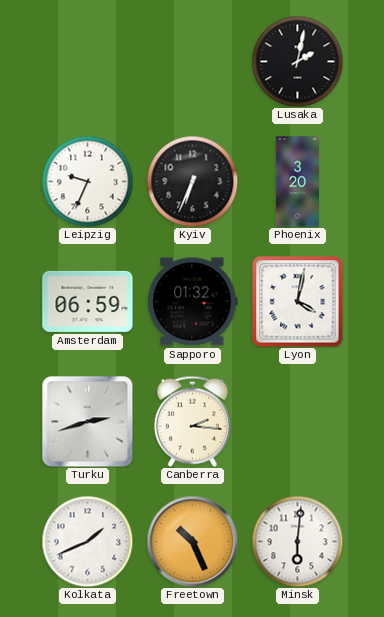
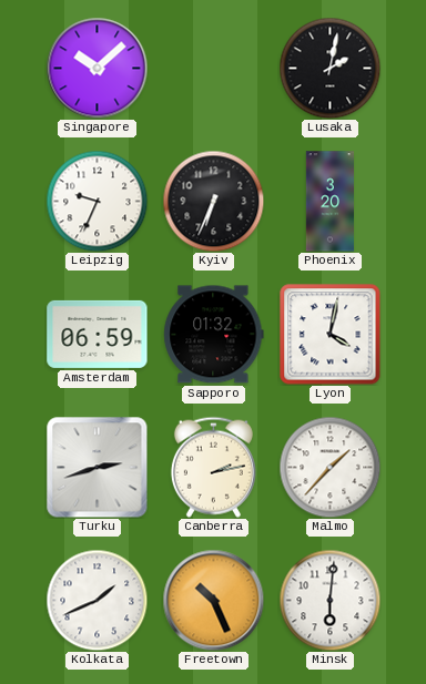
Singapore: none -> 10:08 (97, 68)
Canberra: 2:16 -> 2:13 (213, 467)
Malmo: none -> 1:37 (329, 467)
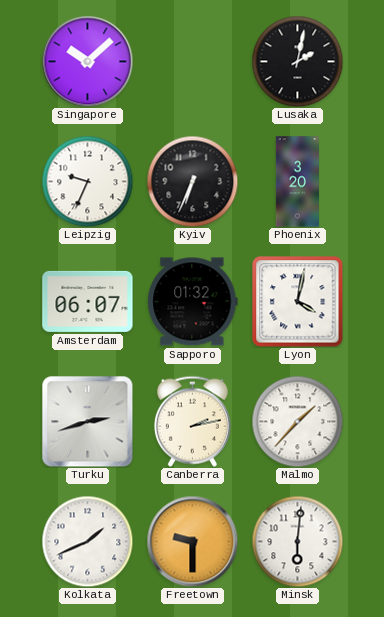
Amsterdam: 06:59 -> 06:07 (88, 301)
Freetown: 10:26 -> 9:30 (192, 541)
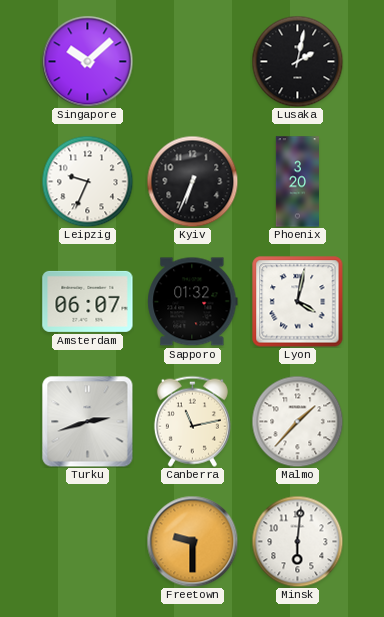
Canberra: 2:13 -> 11:13 (192, 421)
Kolkata: 1:41 -> none (87, 541)
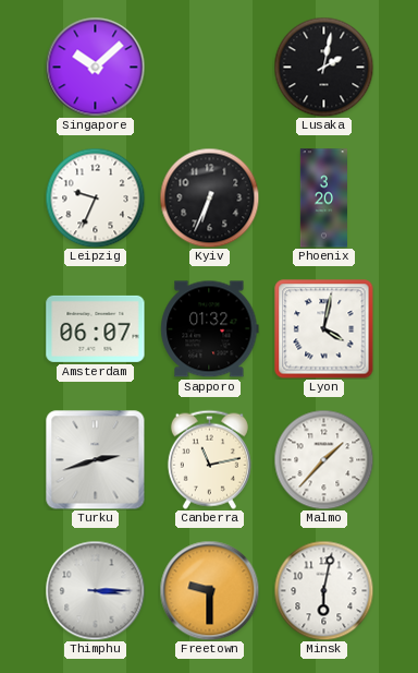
Thimphu: none -> 3:15 (95, 590)
Minsk: 6:01 -> 6:02 (323, 590)
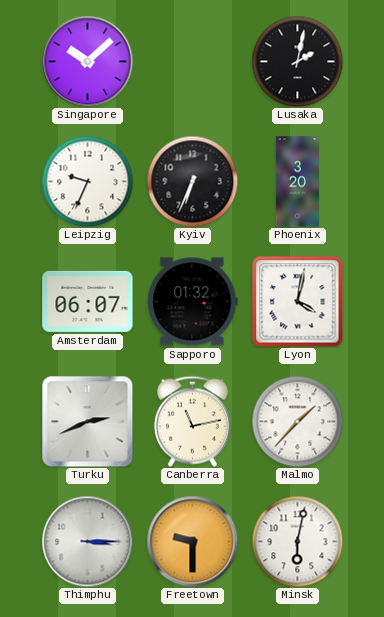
Turku: 2:42 -> 2:41 (87, 421)
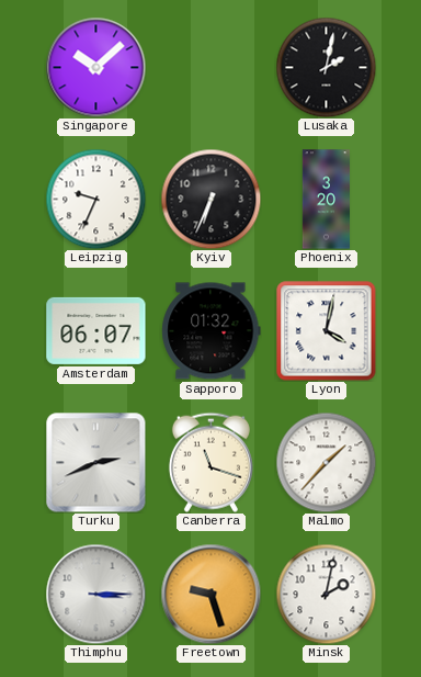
Canberra: 11:13 -> 11:18 (210, 462)
Freetown: 9:30 -> 9:27 (210, 594)
Minsk: 6:02 -> 2:02 (326, 594)
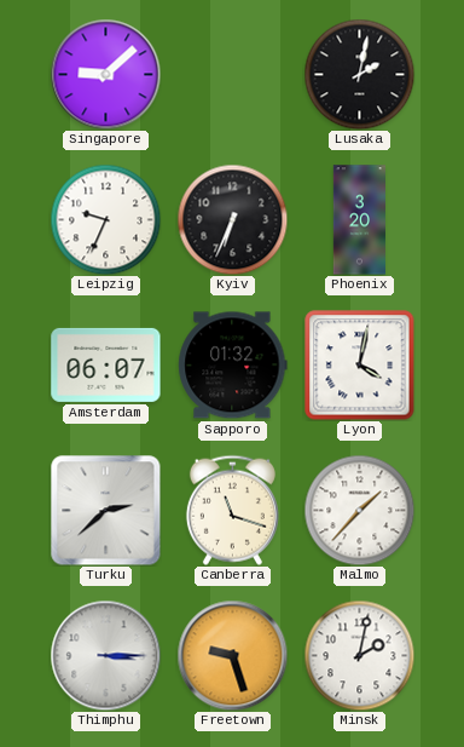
Singapore: 10:08 -> 9:08 (105, 74)
Turku: 2:41 -> 2:38 (105, 510)
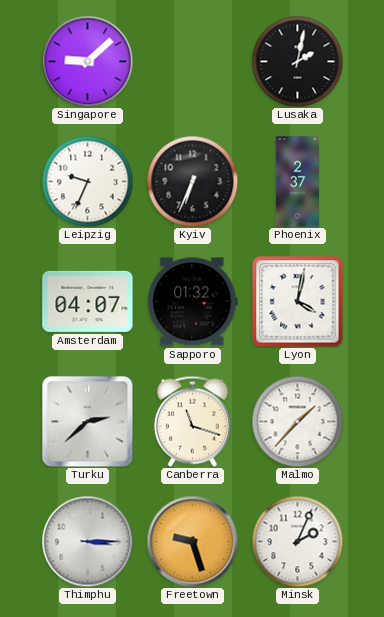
Phoenix: 3:20 -> 2:37 (297, 182)
Amsterdam: 06:07 -> 04:07 (88, 301)
Minsk: 2:02 -> 2:04 (297, 541)
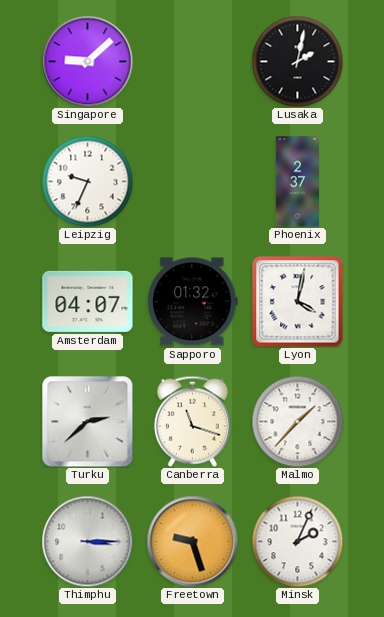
Kyiv: 6:34 -> none (192, 181)
